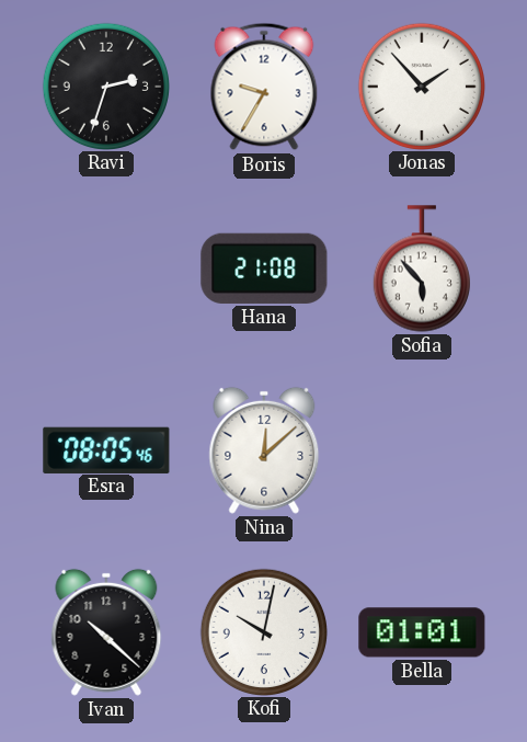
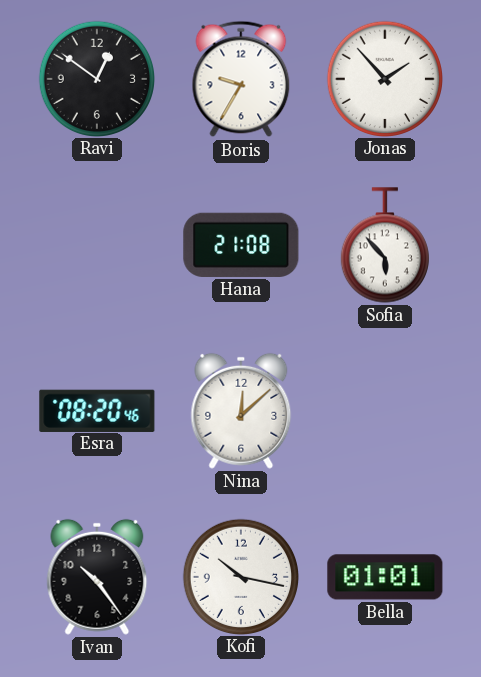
Ravi: 2:33 -> 12:51 (96, 78)
Esra: 08:05 -> 08:20 (97, 410)
Ivan: 10:22 -> 10:24 (97, 577)
Kofi: 10:02 -> 10:17 (240, 576)
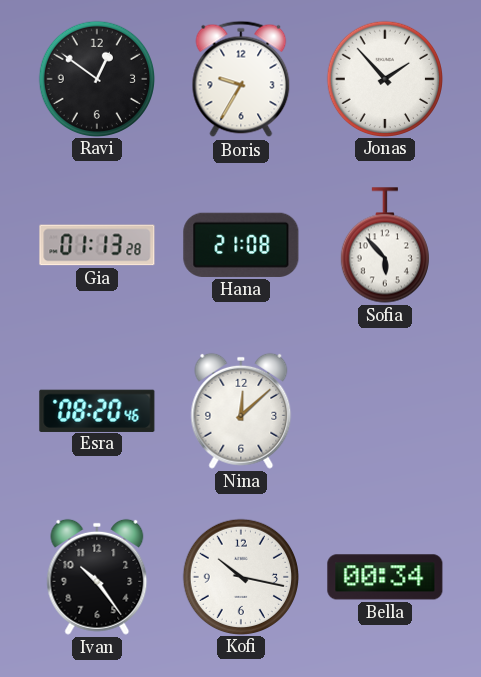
Gia: none -> 01:13 (97, 245)
Bella: 01:01 -> 00:34 (385, 577)
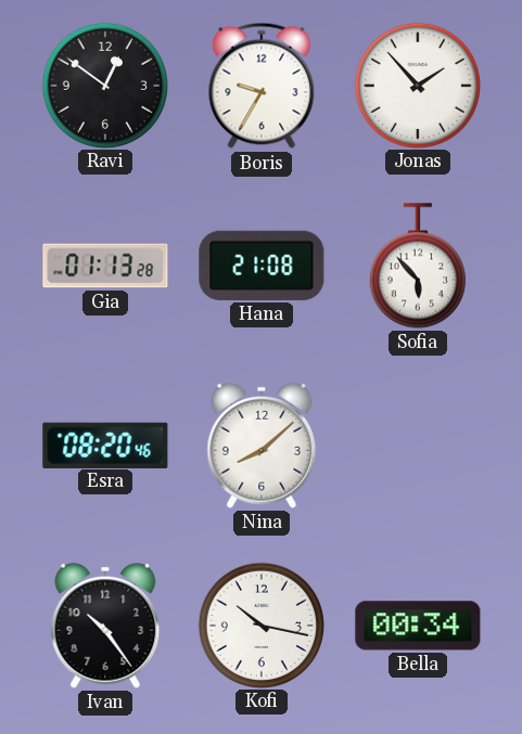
Nina: 12:08 -> 8:08 (262, 446)
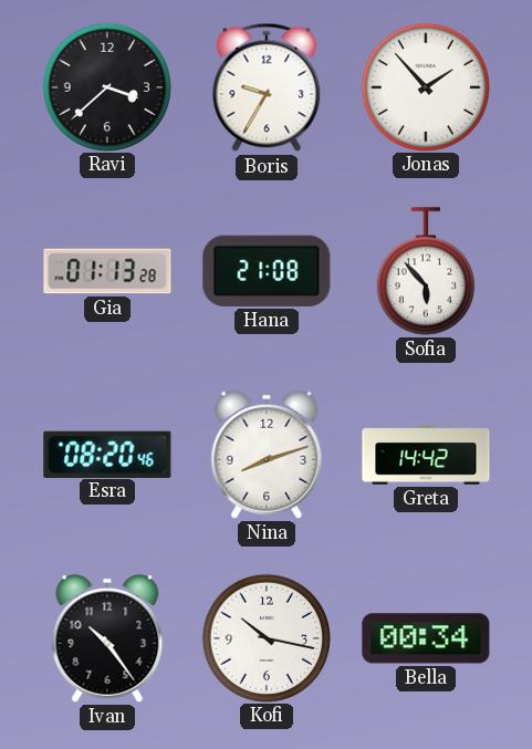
Ravi: 12:51 -> 3:38 (106, 86)
Nina: 8:08 -> 8:12 (267, 455)
Greta: none -> 14:42 (426, 455)
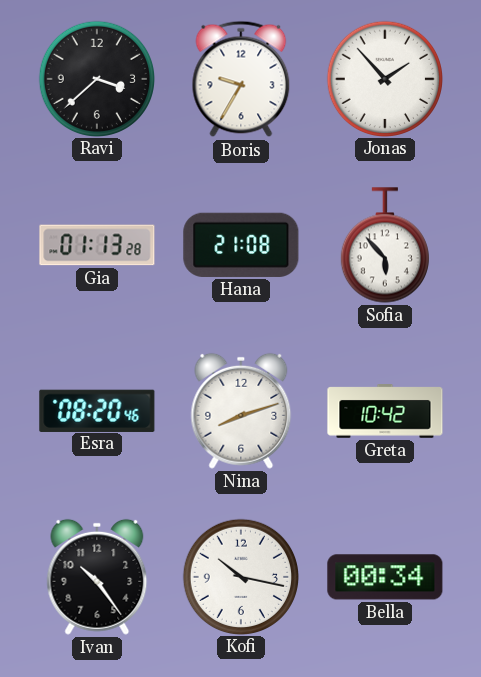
Greta: 14:42 -> 10:42 (385, 411)
